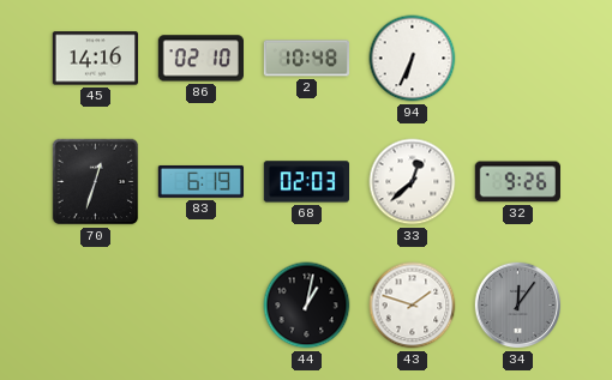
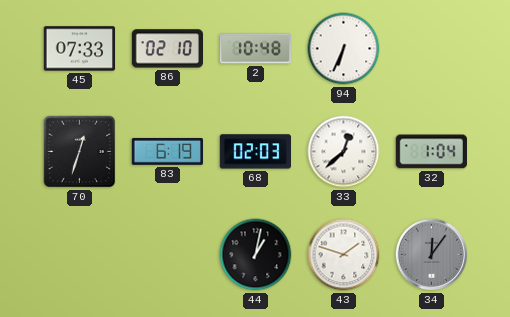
45: 14:16 -> 07:33 (80, 49)
32: 9:26 -> 1:04 (431, 152)
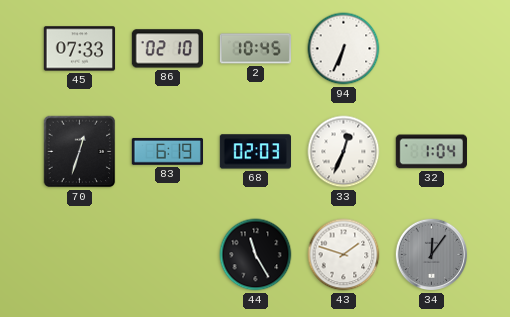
2: 10:48 -> 10:45 (256, 49)
33: 12:38 -> 12:34 (344, 152)
44: 1:02 -> 11:25 (256, 255)
